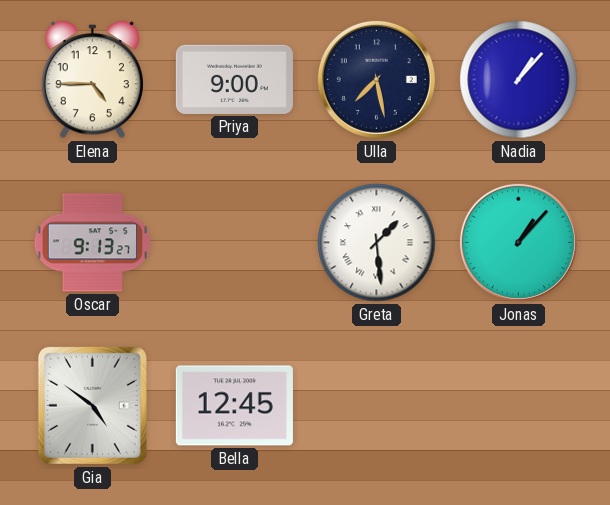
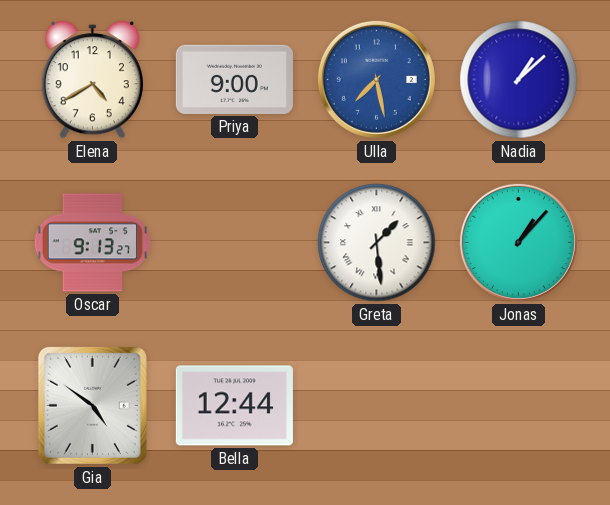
Elena: 4:45 -> 4:40 (92, 80)
Ulla dial: navy -> blue (376, 79)
Nadia: 1:07 -> 1:08 (519, 80)
Bella: 12:45 -> 12:44 (234, 406)
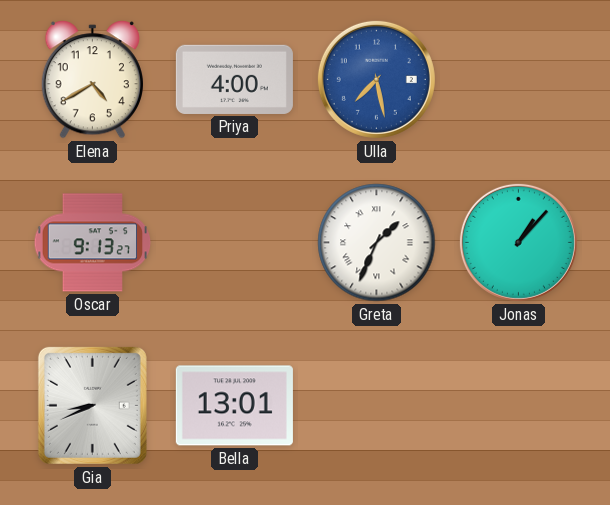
Priya: 9:00 -> 4:00 (234, 79)
Nadia: 1:08 -> none (519, 80)
Greta: 1:29 -> 1:34 (377, 243)
Gia: 4:51 -> 8:41 (92, 405)
Bella: 12:44 -> 13:01 (234, 406)
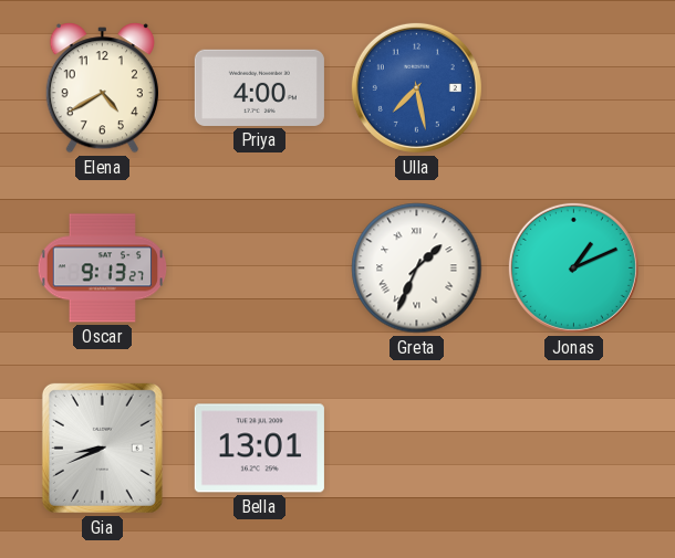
Jonas: 1:07 -> 1:11 (573, 267)
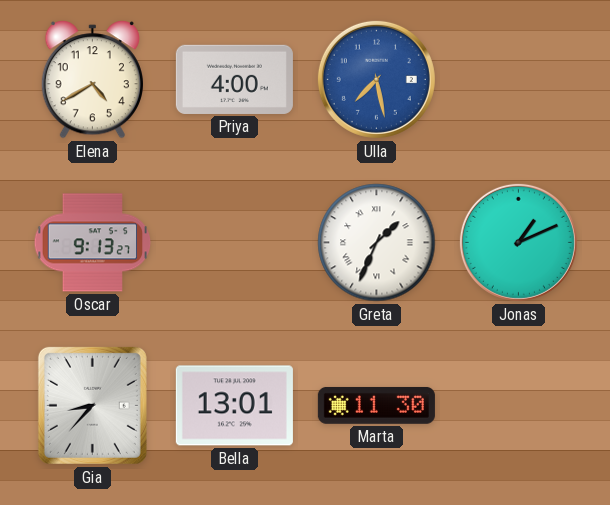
Gia: 8:41 -> 8:37 (92, 405)
Marta: none -> 11:30 (376, 405)
